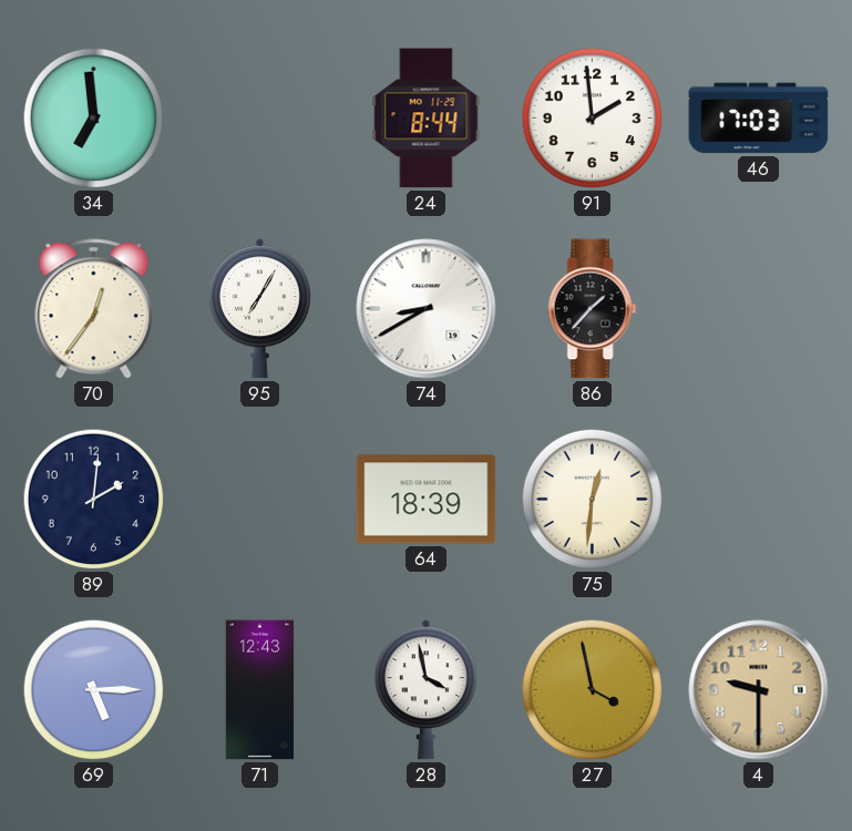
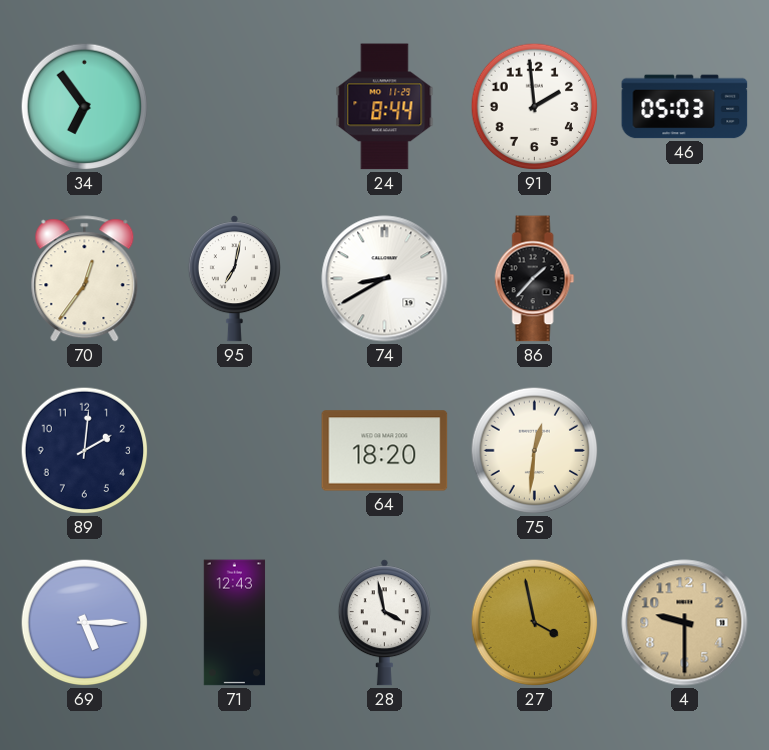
34: 6:59 -> 6:54 (85, 107)
46: 17:03 -> 05:03 (685, 107)
95: 7:05 -> 7:02 (234, 279)
64: 18:39 -> 18:20 (385, 451)
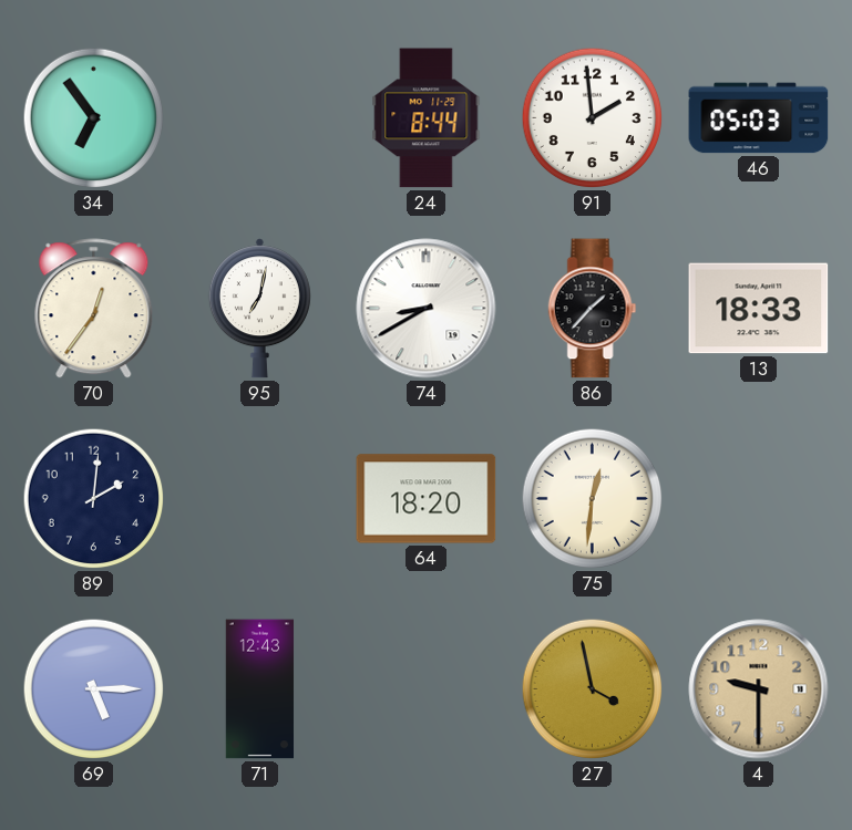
13: none -> 18:33 (759, 309)
28: 3:58 -> none (384, 623)
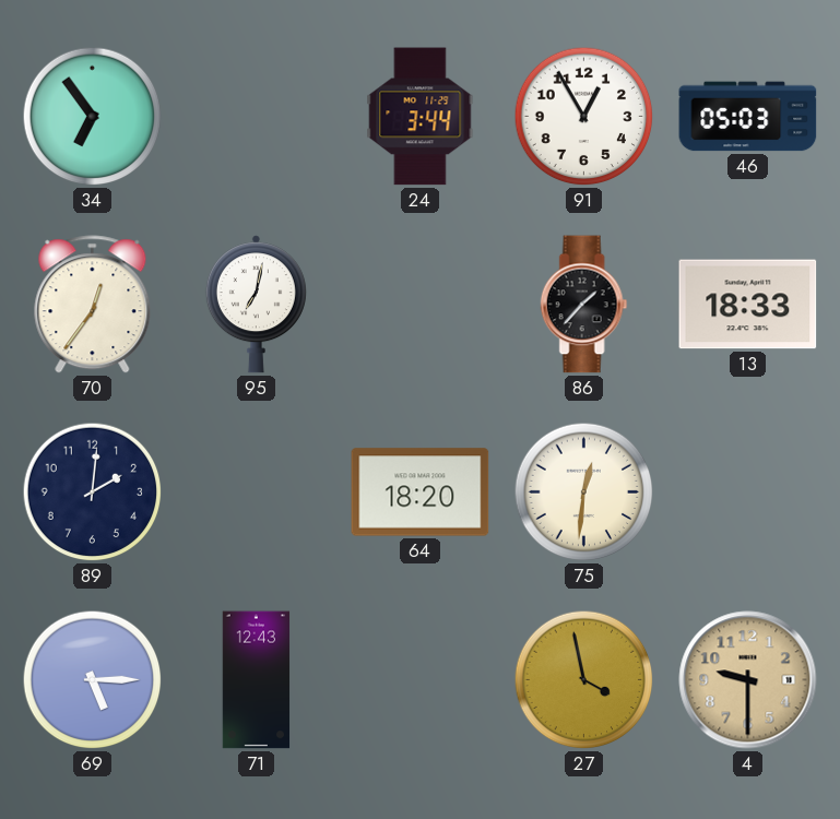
24: 8:44 -> 3:44 (421, 117)
91: 1:59 -> 12:55 (584, 117)
74: 8:40 -> none (427, 309)
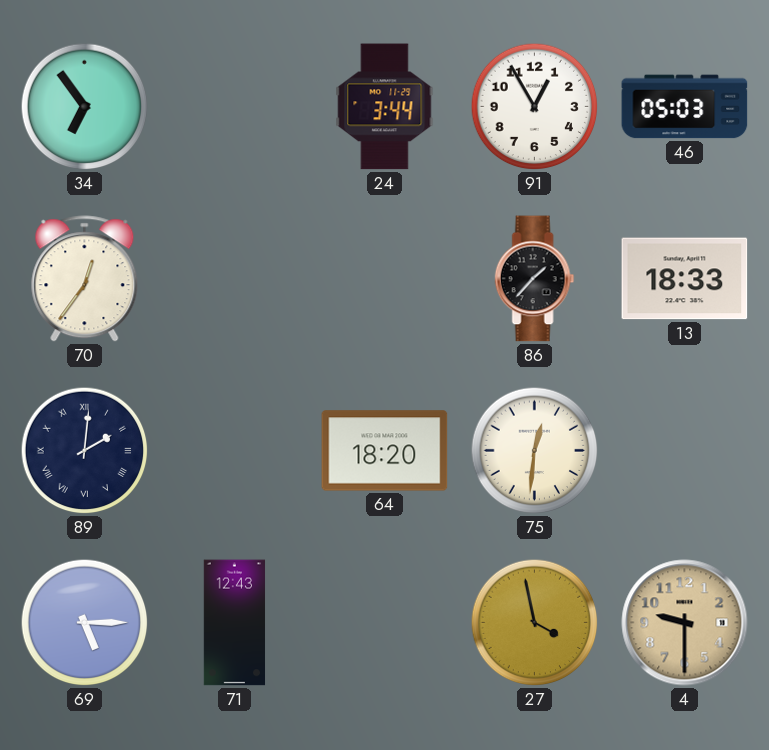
95: 7:02 -> none (256, 305)
89 numerals: Arabic -> Roman (85, 451)
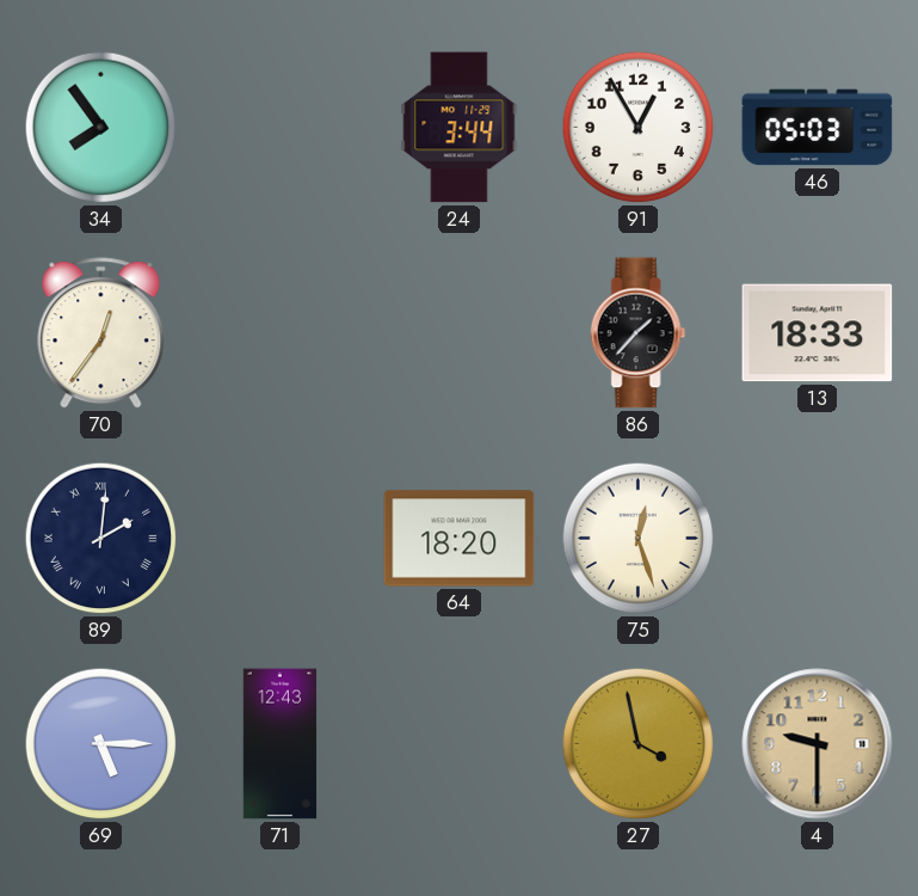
34: 6:54 -> 7:54 (101, 128)
75: 12:31 -> 12:27 (639, 539)
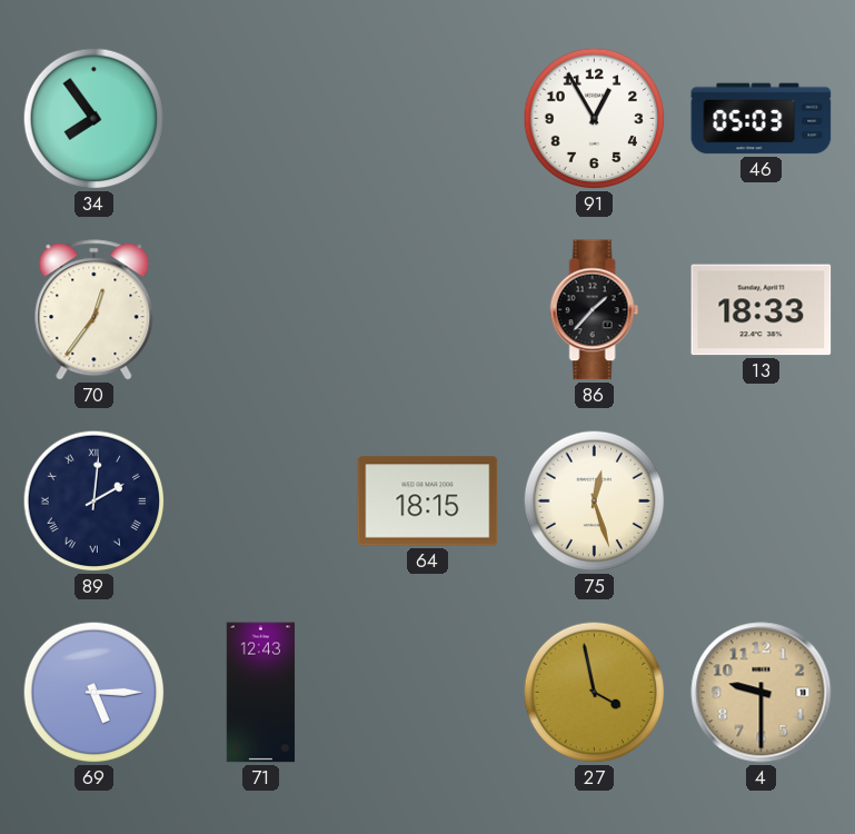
24: 3:44 -> none (460, 128)
64: 18:20 -> 18:15 (428, 502)
